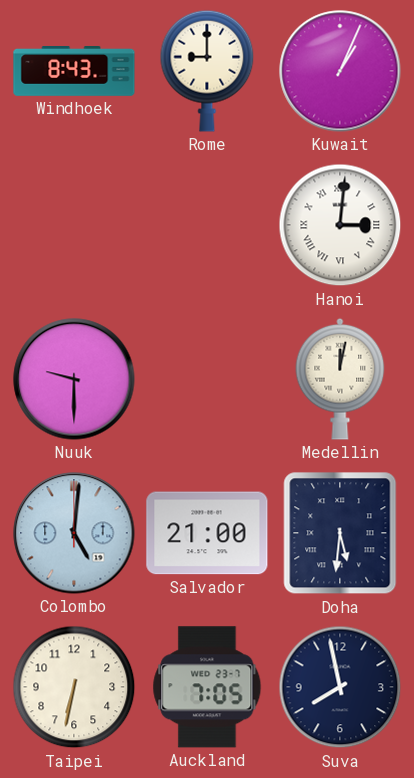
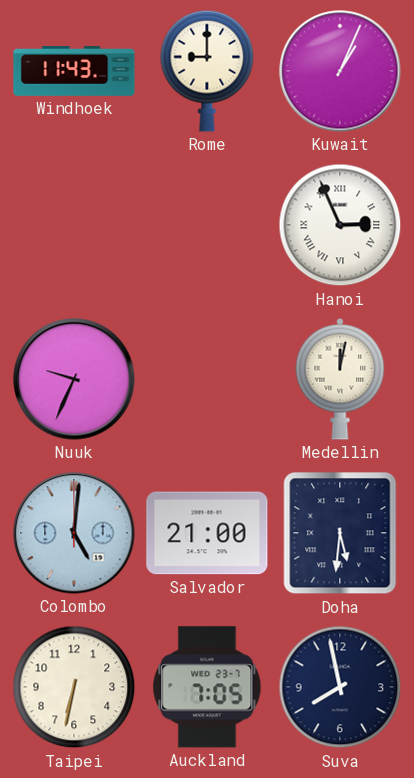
Windhoek: 8:43 -> 11:43 (74, 72)
Hanoi: 3:01 -> 2:56 (340, 225)
Nuuk: 9:30 -> 9:34 (74, 379)
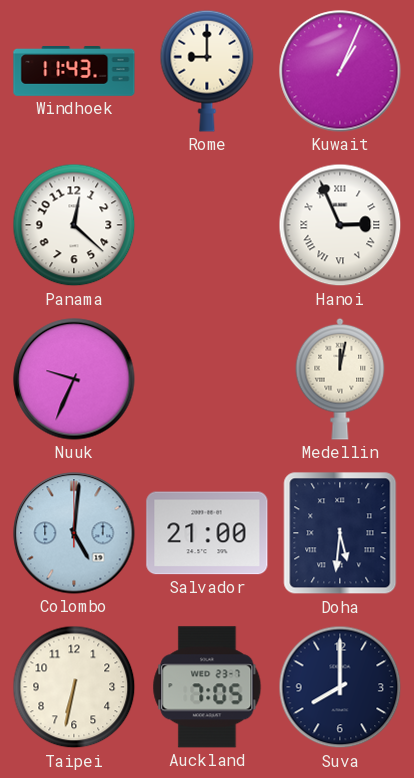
Panama: none -> 12:22 (74, 225)
Suva: 7:58 -> 8:00 (340, 687)
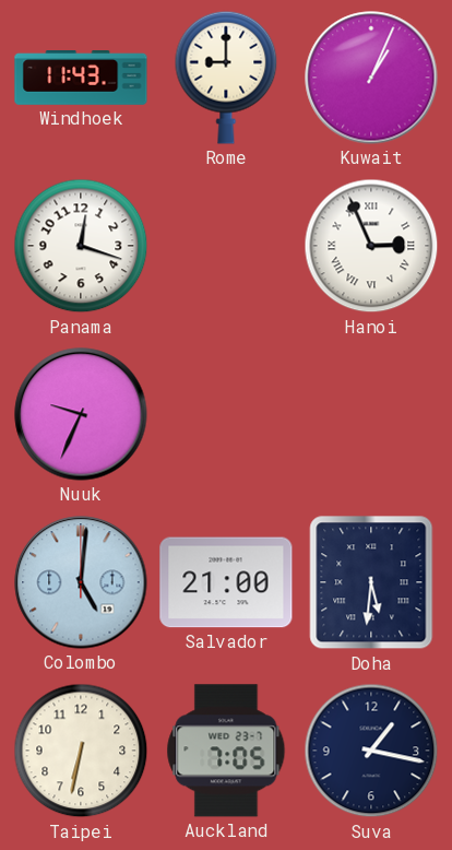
Panama: 12:22 -> 12:18 (81, 246)
Medellin: 12:02 -> none (340, 379)
Suva: 8:00 -> 1:17 (371, 751)
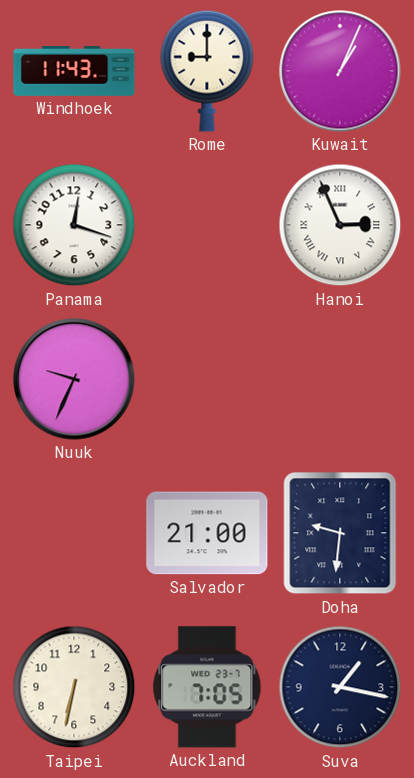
Colombo: 5:01 -> none (81, 582)
Doha: 5:31 -> 9:31 (340, 533)
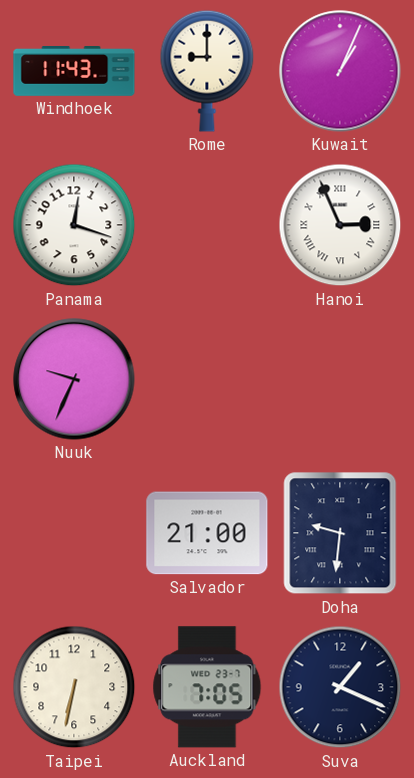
Suva: 1:17 -> 1:19 (340, 687)
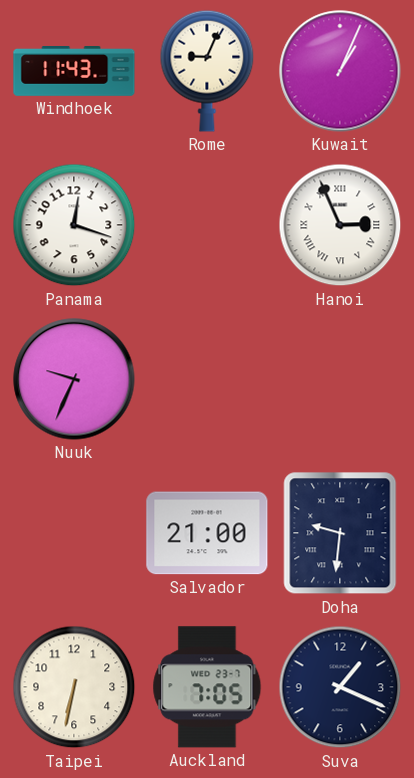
Rome: 9:00 -> 9:04 (207, 71)
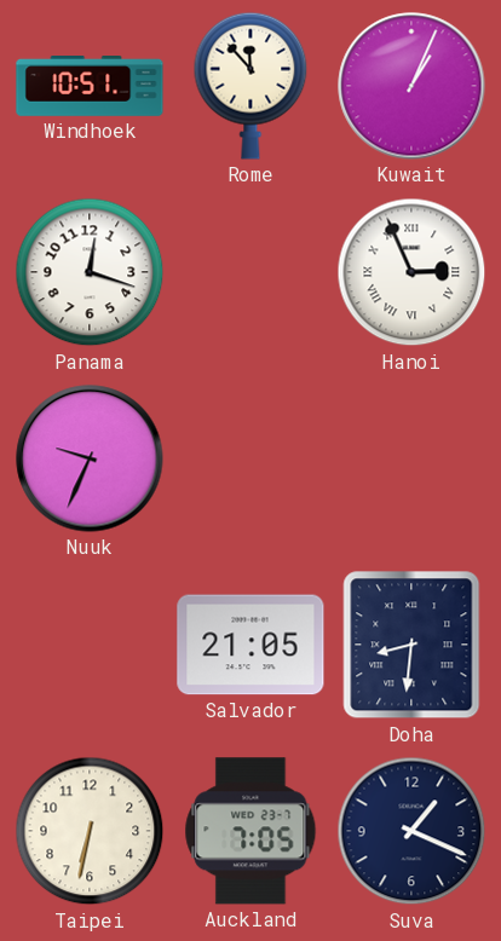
Windhoek: 11:43 -> 10:51 (90, 87)
Rome: 9:04 -> 11:53 (250, 86)
Salvador: 21:00 -> 21:05 (250, 645)
Doha: 9:31 -> 8:31 (411, 645)
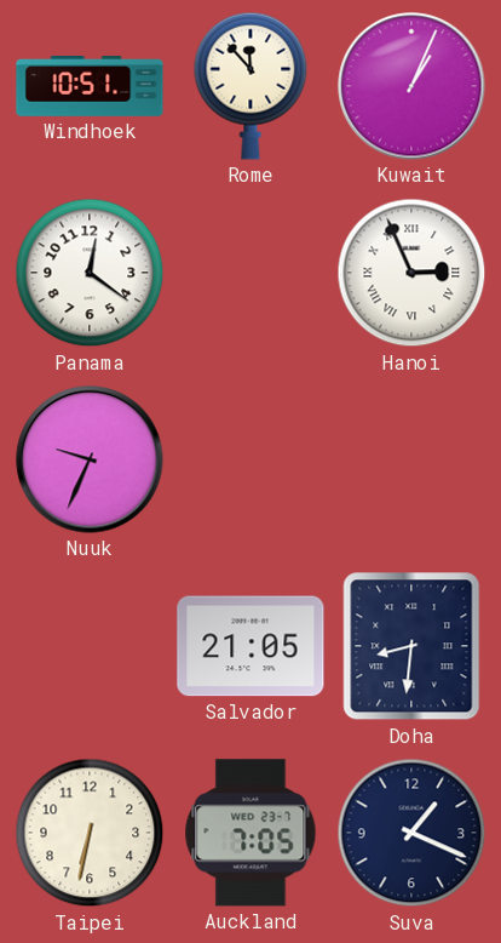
Panama: 12:18 -> 12:21 (90, 273)
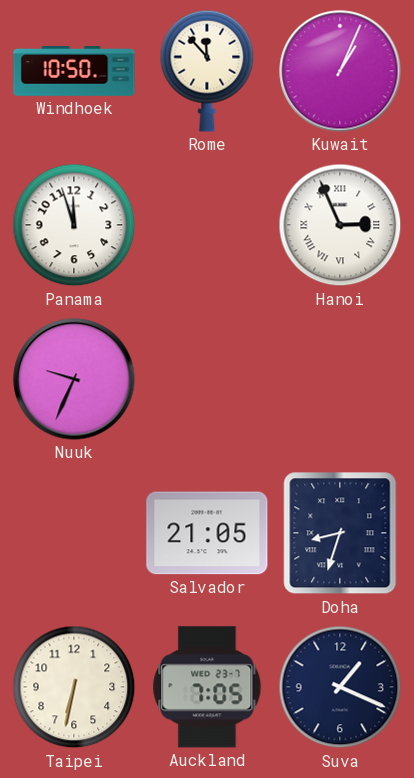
Windhoek: 10:51 -> 10:50 (74, 72)
Panama: 12:21 -> 11:57 (74, 225)
Doha: 8:31 -> 8:33 (340, 533)
